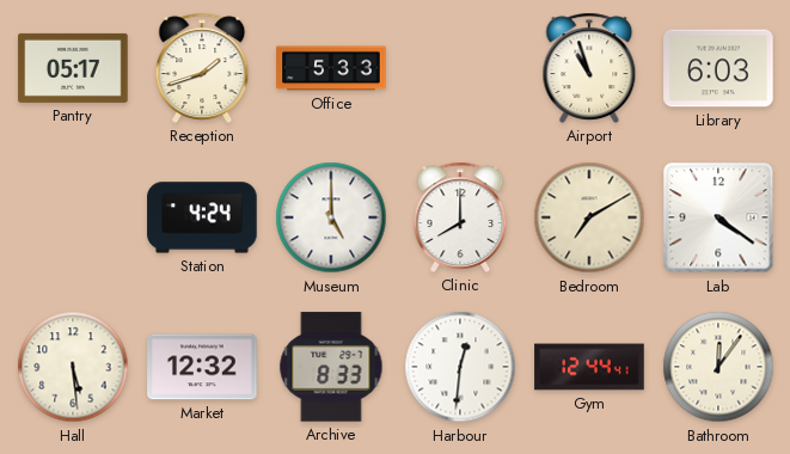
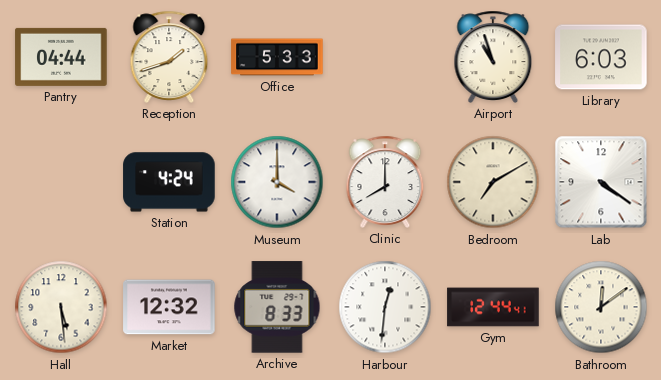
Pantry: 05:17 -> 04:44 (61, 57)
Museum: 5:00 -> 4:00 (277, 182)
Bathroom: 12:06 -> 12:09 (601, 307)
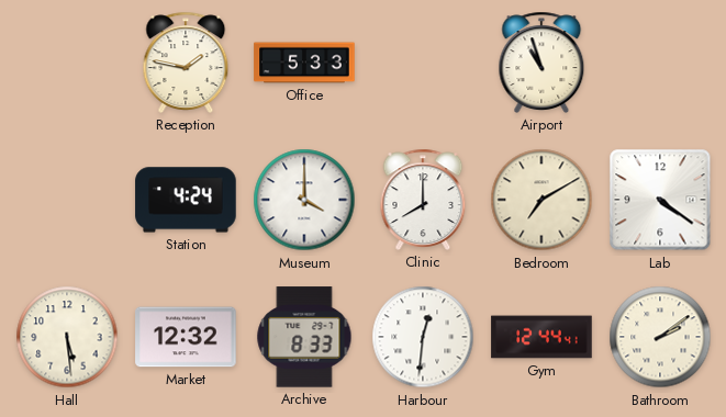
Pantry: 04:44 -> none (61, 57)
Reception: 1:42 -> 1:47 (186, 63)
Library: 6:03 -> none (601, 57)
Bathroom: 12:09 -> 2:09 (660, 337)
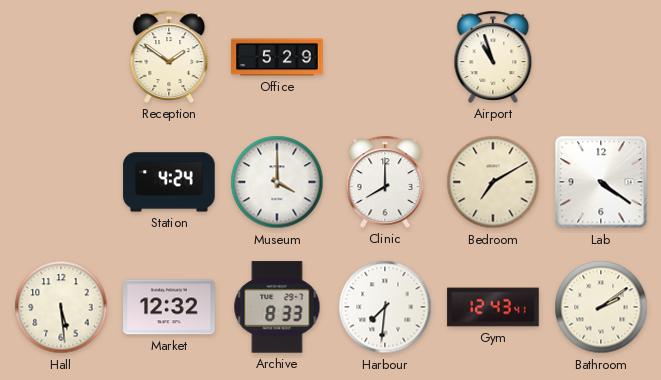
Reception: 1:47 -> 1:51 (169, 57)
Office: 5:33 -> 5:29 (277, 57)
Harbour: 12:31 -> 7:31 (385, 307)
Gym: 12:44 -> 12:43 (493, 307)
